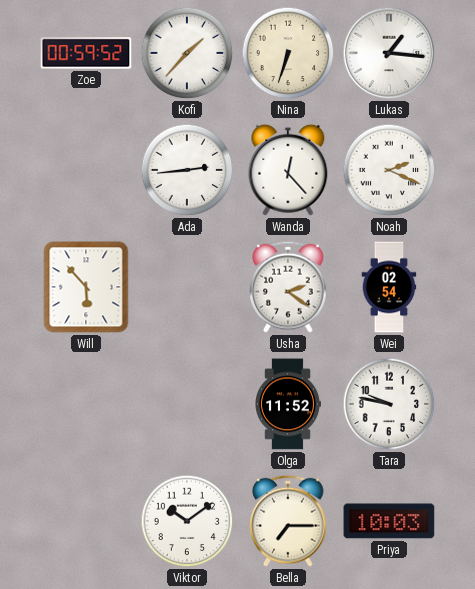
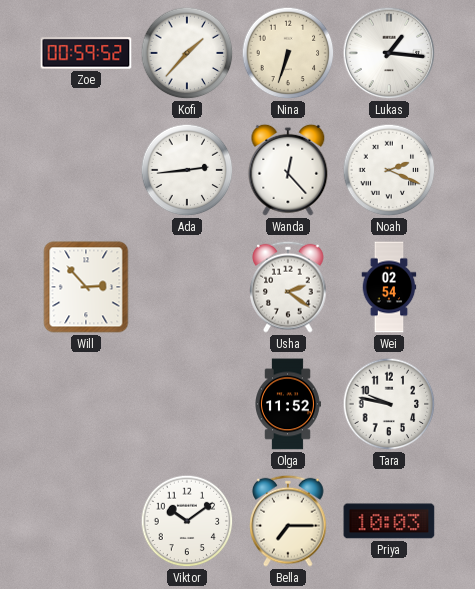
Will: 5:53 -> 2:53 (86, 287)
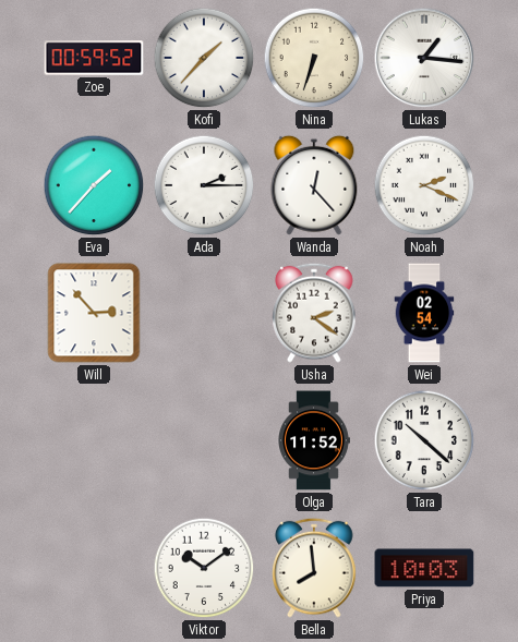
Eva: none -> 1:37 (94, 185)
Ada: 2:44 -> 2:15 (204, 185)
Tara: 9:47 -> 10:22 (424, 440)
Bella: 7:15 -> 7:59 (314, 568)
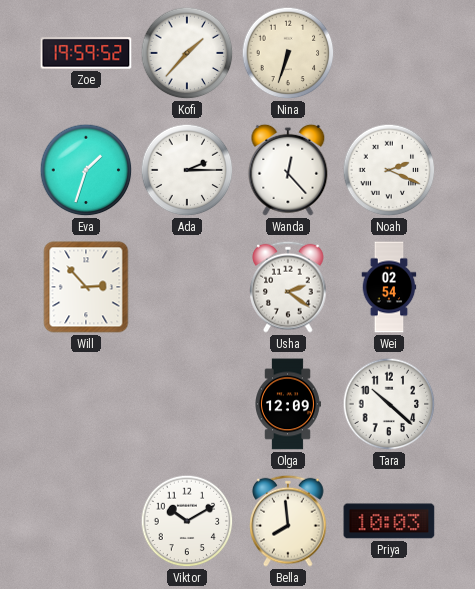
Zoe: 00:59 -> 19:59 (86, 53)
Lukas: 1:16 -> none (424, 58)
Eva: 1:37 -> 1:33 (86, 170)
Olga: 11:52 -> 12:09 (288, 404)
Viktor: 10:09 -> 10:10 (187, 521)
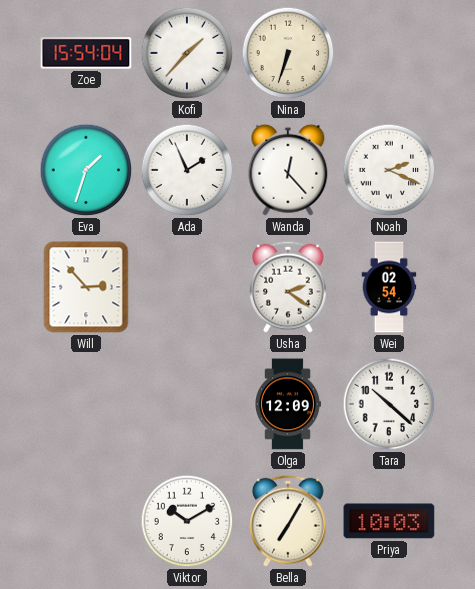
Zoe: 19:59 -> 15:54 (86, 53)
Ada: 2:15 -> 1:56 (187, 170)
Bella: 7:59 -> 7:05 (288, 521)
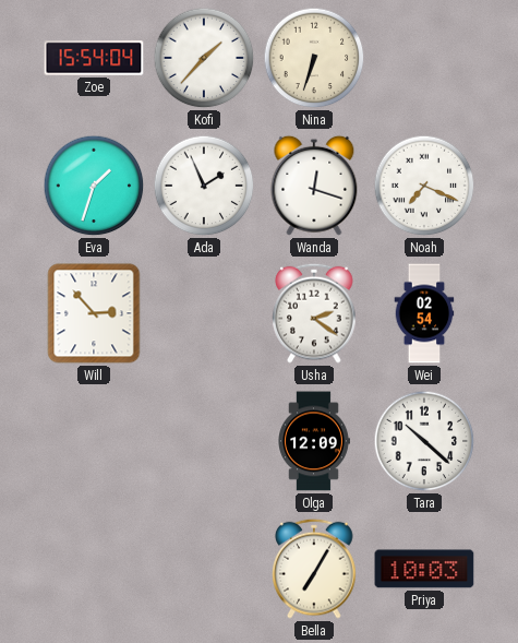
Wanda: 12:23 -> 12:18 (314, 186)
Noah: 2:19 -> 7:19 (424, 186)
Viktor: 10:10 -> none (187, 521)
